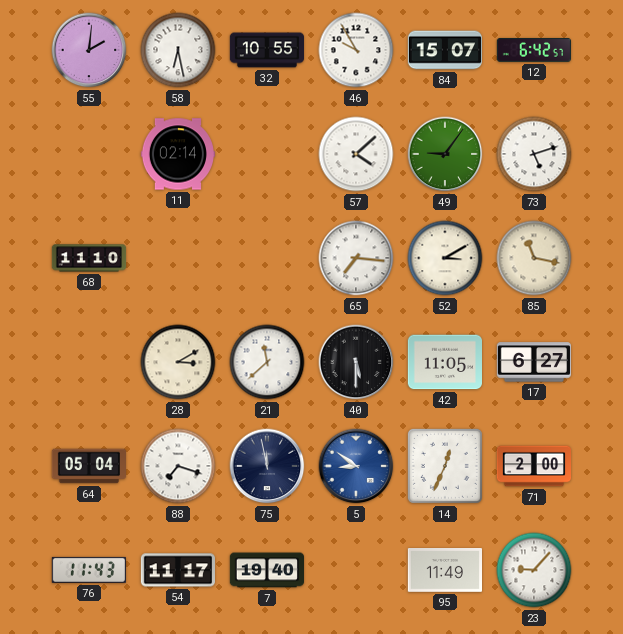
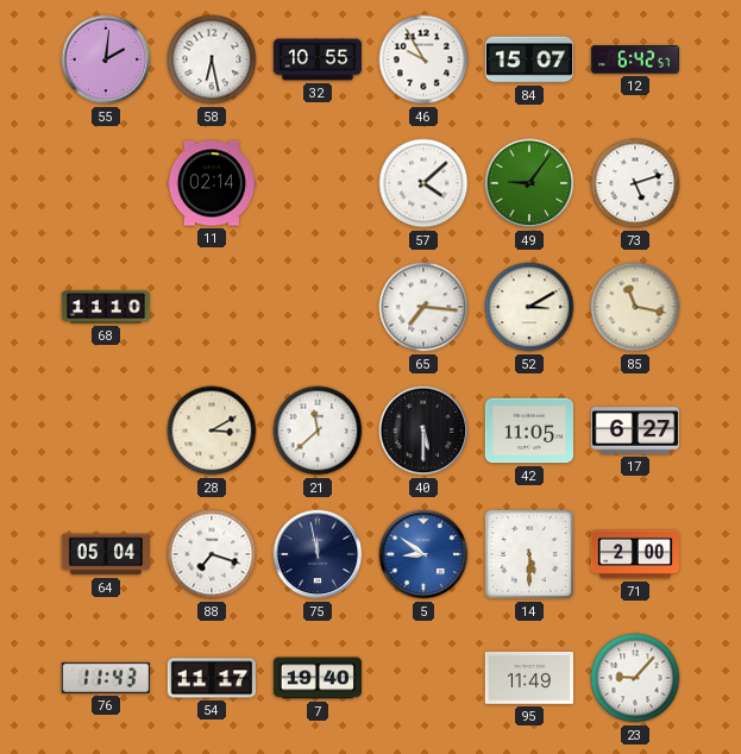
14: 12:34 -> 5:30 (529, 554)
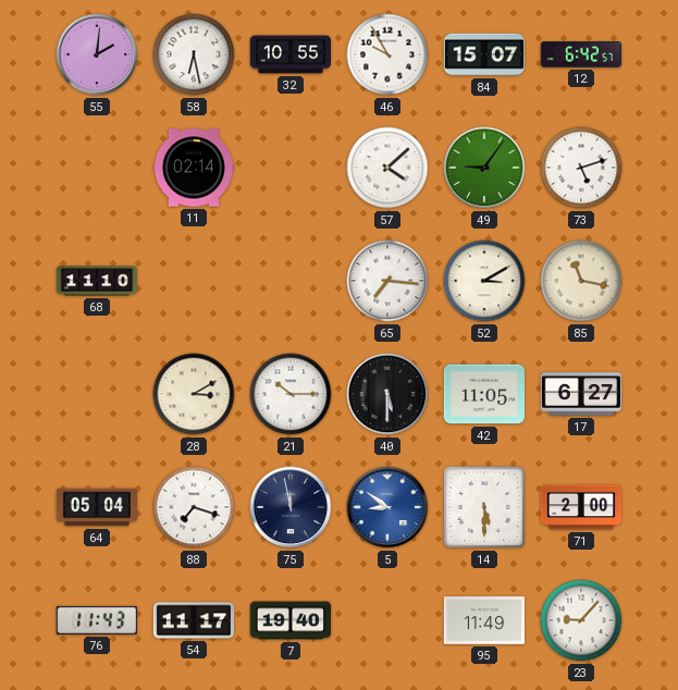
21: 11:38 -> 10:15 (291, 394)
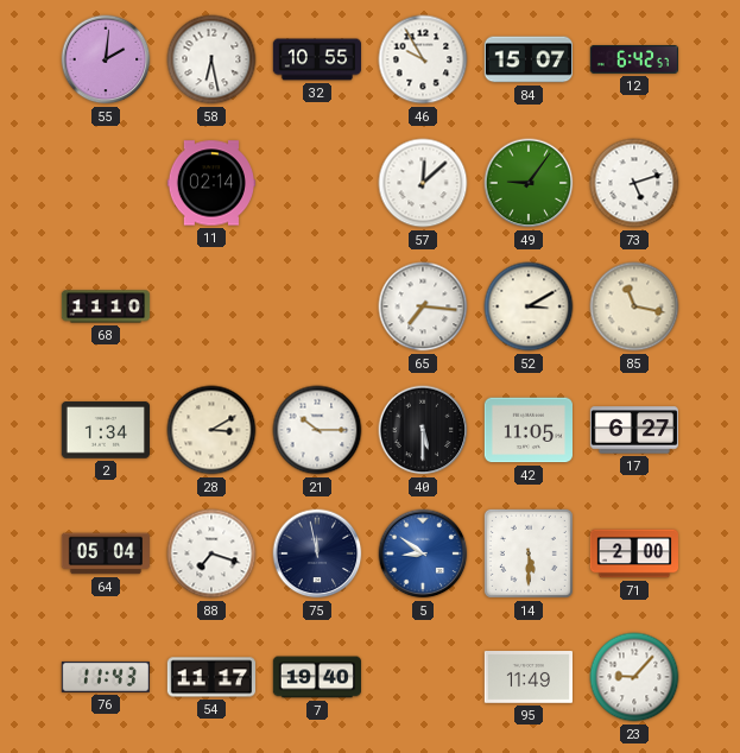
57: 4:08 -> 12:08 (423, 183)
2: none -> 1:34 (105, 430)
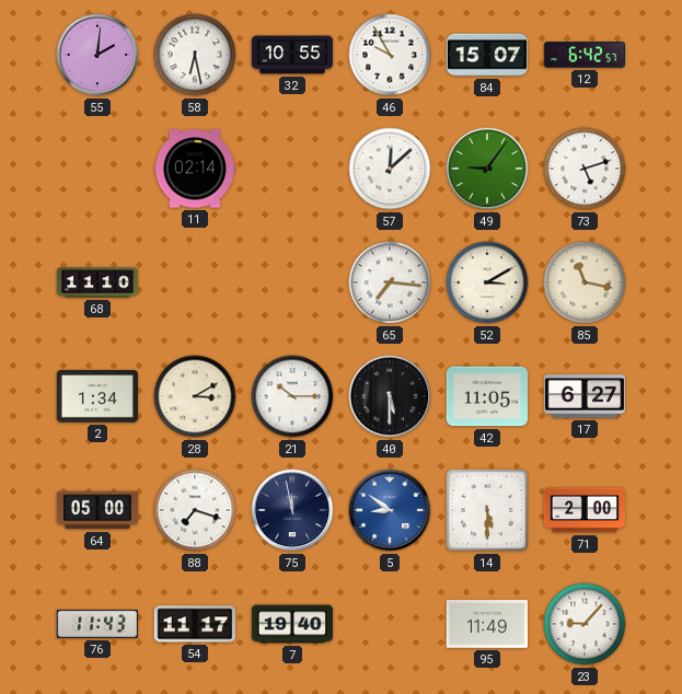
64: 05:04 -> 05:00 (96, 510)
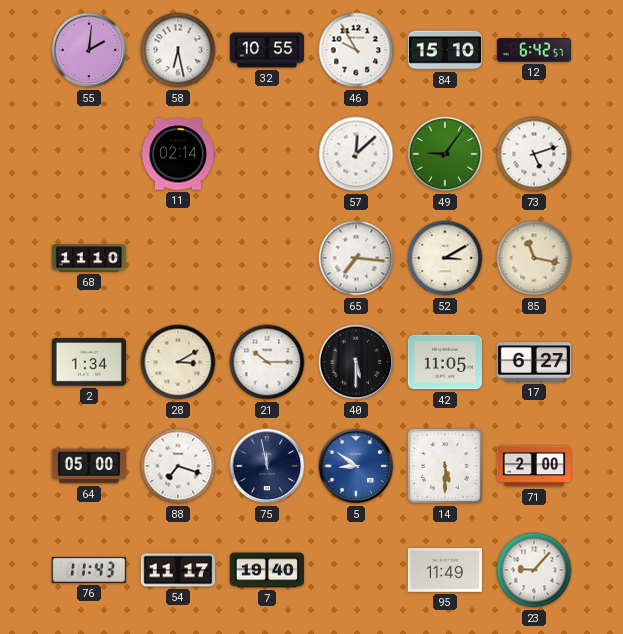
84: 15:07 -> 15:10 (444, 50)
